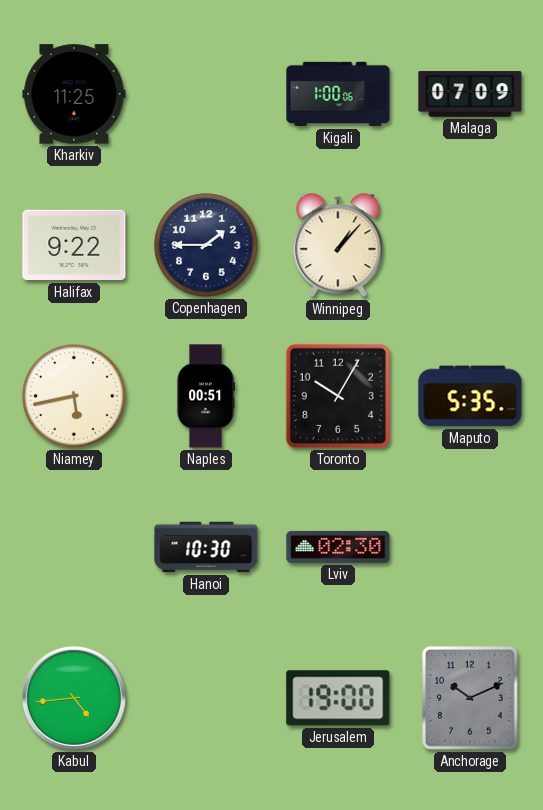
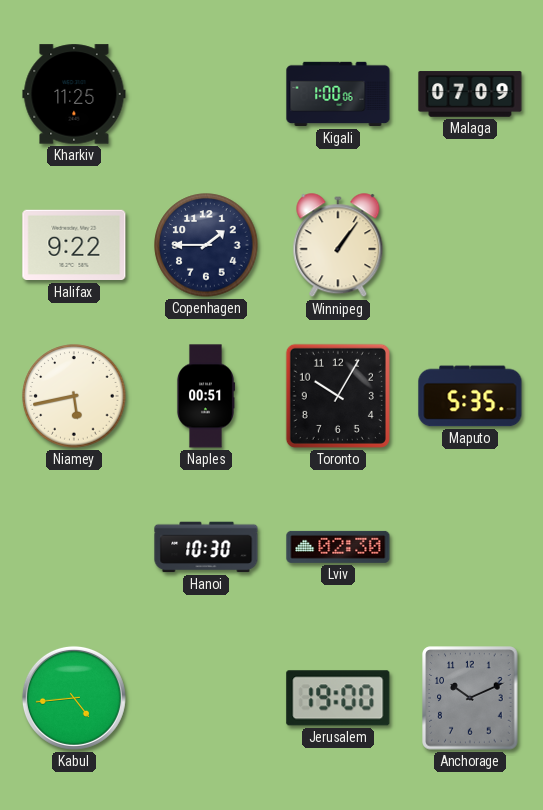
Winnipeg: 1:07 -> 1:06 (338, 246)
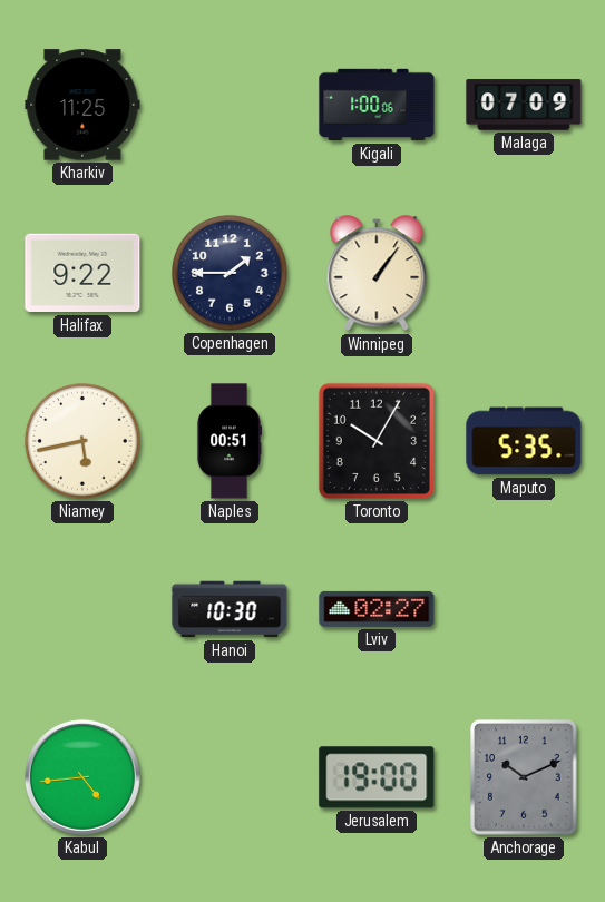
Lviv: 02:30 -> 02:27 (377, 609)
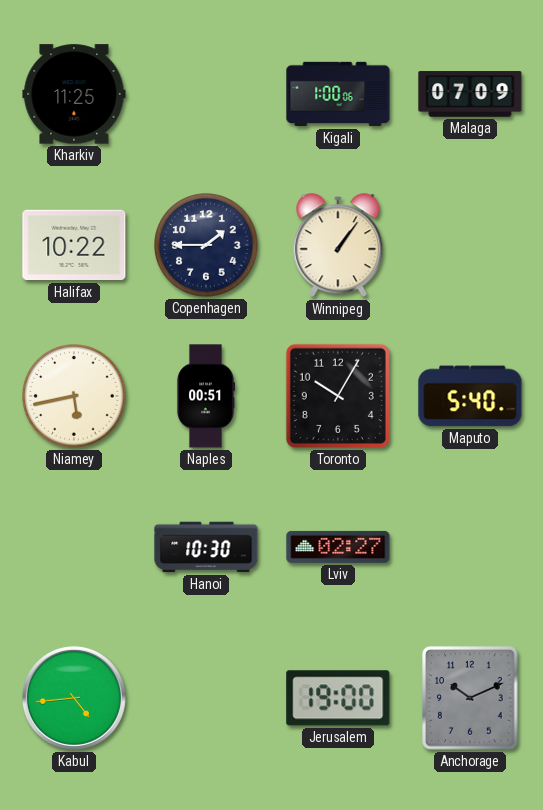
Halifax: 9:22 -> 10:22 (74, 245)
Maputo: 5:35 -> 5:40 (470, 396)
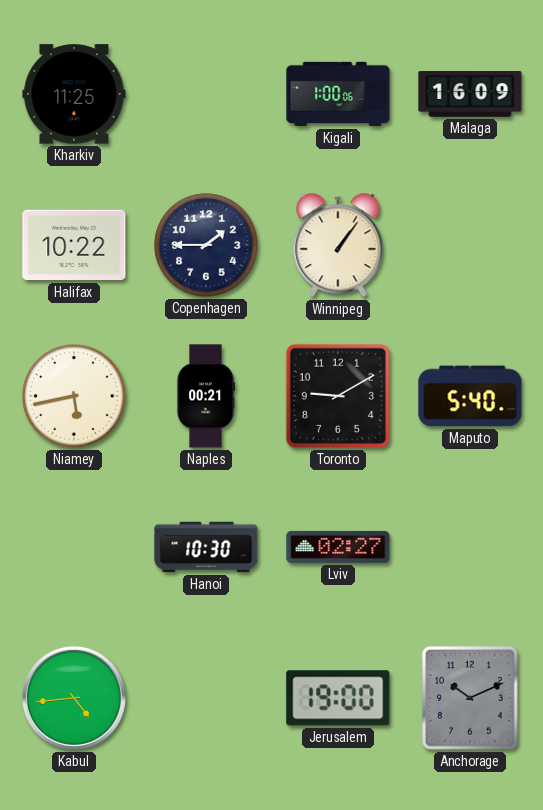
Malaga: 07:09 -> 16:09 (470, 94)
Naples: 00:51 -> 00:21 (205, 396)
Toronto: 10:05 -> 9:10 (338, 396)
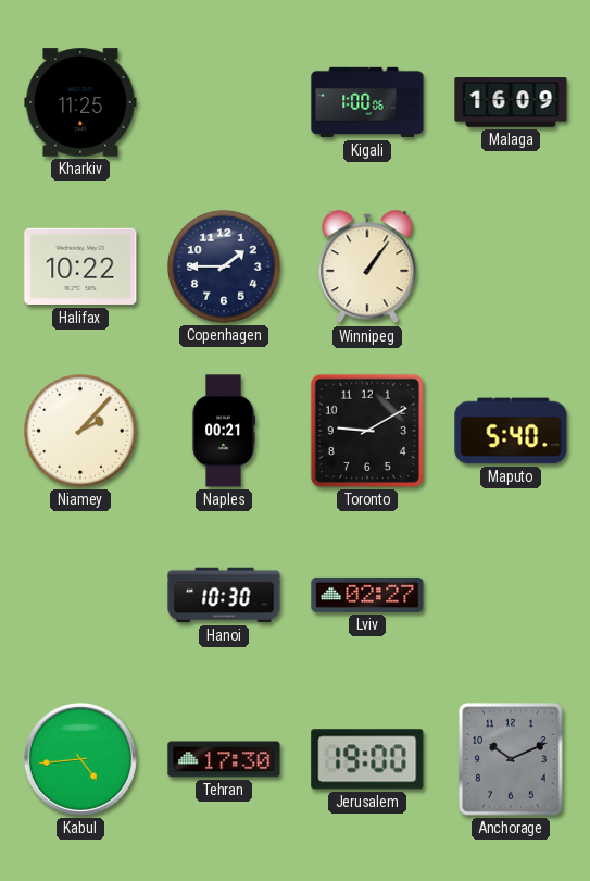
Niamey: 5:43 -> 2:07 (80, 431)
Tehran: none -> 17:30 (224, 759)
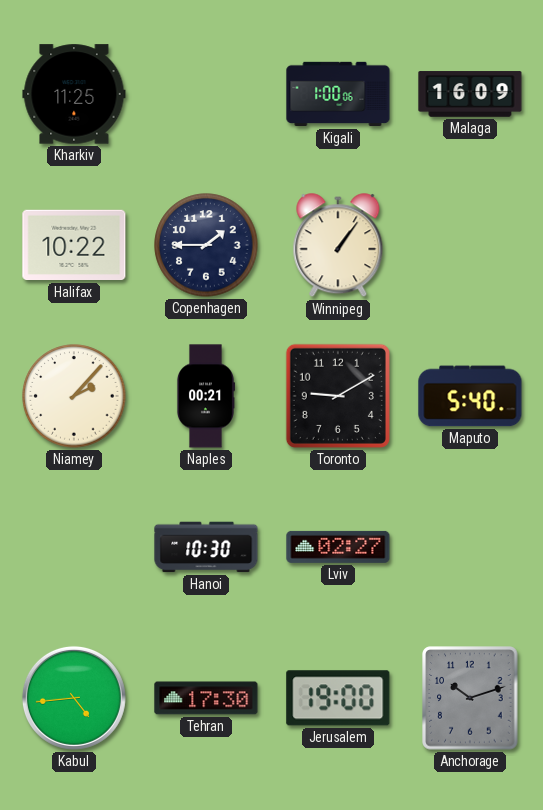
Anchorage: 10:11 -> 10:12 (470, 698)
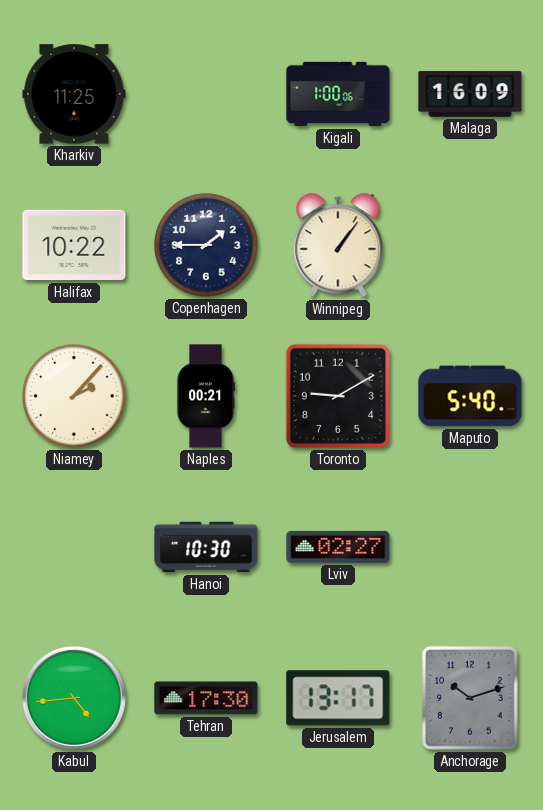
Jerusalem: 19:00 -> 13:17 (338, 698)
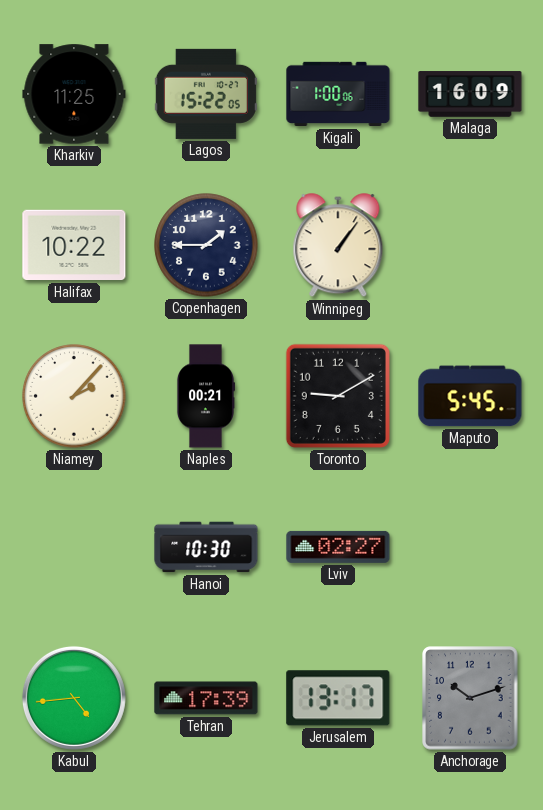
Lagos: none -> 15:22 (206, 94)
Maputo: 5:40 -> 5:45 (470, 396)
Tehran: 17:30 -> 17:39 (206, 698)
